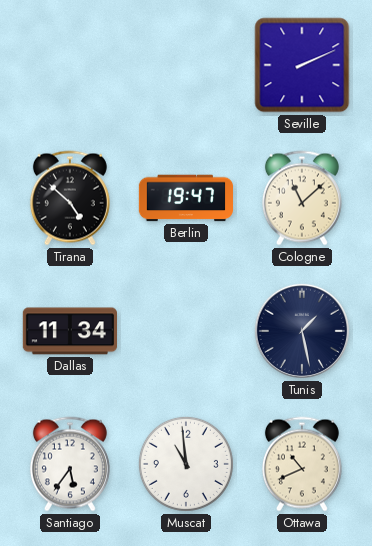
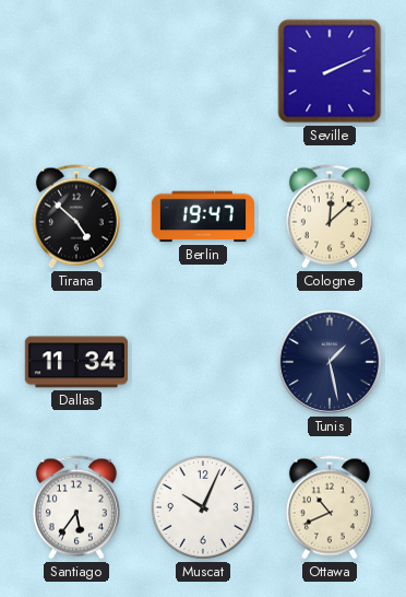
Cologne: 11:08 -> 12:08 (330, 216)
Muscat: 10:59 -> 10:04 (203, 507)
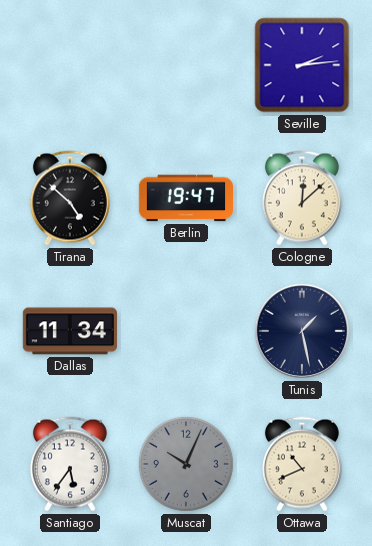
Seville: 2:11 -> 2:14 (302, 65)
Muscat dial: white -> grey (186, 464)
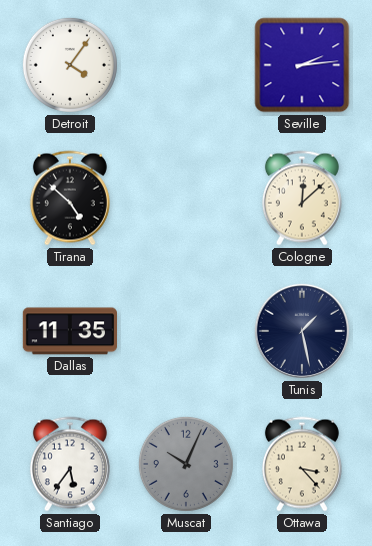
Detroit: none -> 4:06 (70, 65)
Berlin: 19:47 -> none (185, 198)
Dallas: 11:34 -> 11:35 (69, 331)
Ottawa: 10:41 -> 3:23 (302, 464)
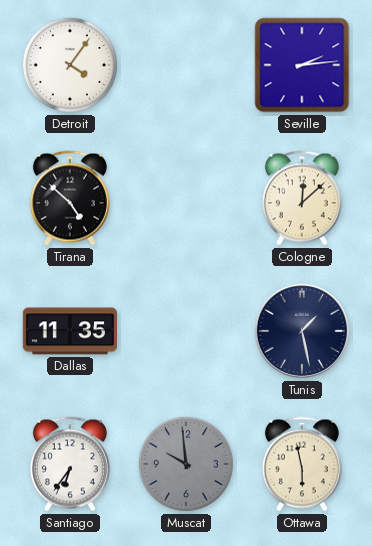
Santiago: 5:36 -> 6:36 (70, 464)
Muscat: 10:04 -> 9:59 (186, 464)
Ottawa: 3:23 -> 5:58 (302, 464)
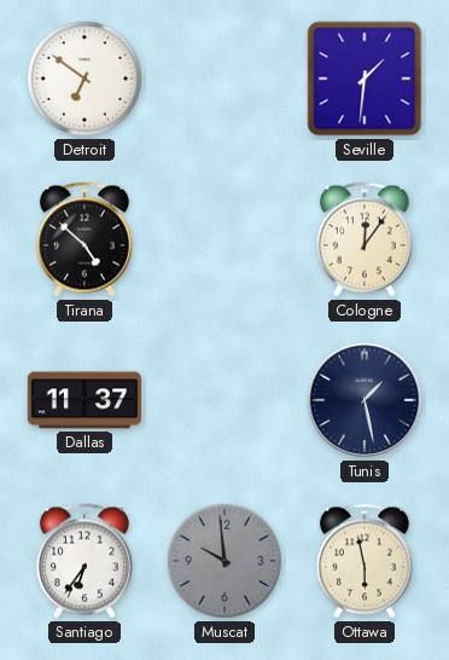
Detroit: 4:06 -> 6:51 (84, 79)
Seville: 2:14 -> 1:31 (365, 79)
Cologne: 12:08 -> 12:06 (365, 239)
Dallas: 11:35 -> 11:37 (83, 400)
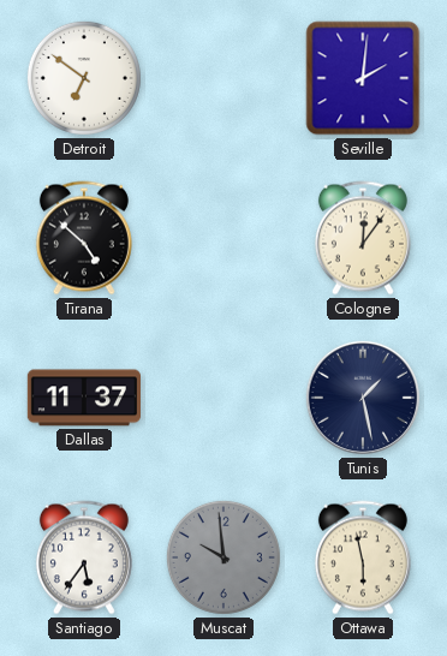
Seville: 1:31 -> 2:01 (363, 78)
Santiago: 6:36 -> 5:36 (84, 557)
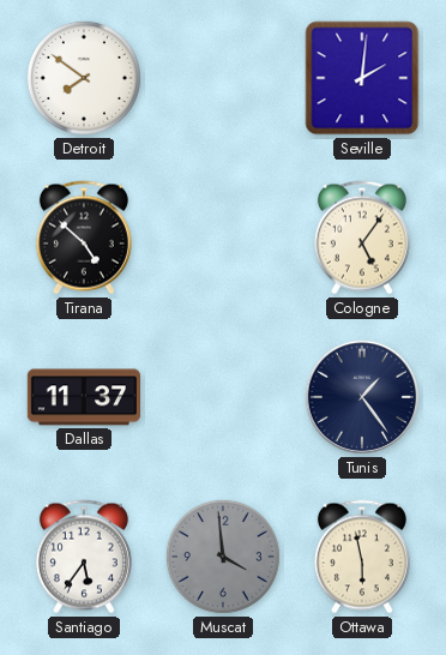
Detroit: 6:51 -> 7:51 (84, 78)
Cologne: 12:06 -> 5:06 (362, 238)
Tunis: 1:28 -> 1:24 (362, 397)
Muscat: 9:59 -> 3:59 (223, 557)
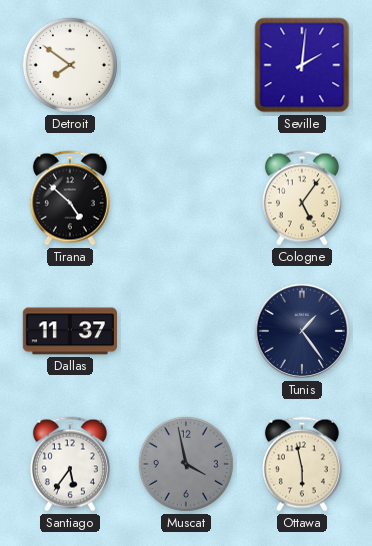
Muscat: 3:59 -> 3:58 (186, 464)
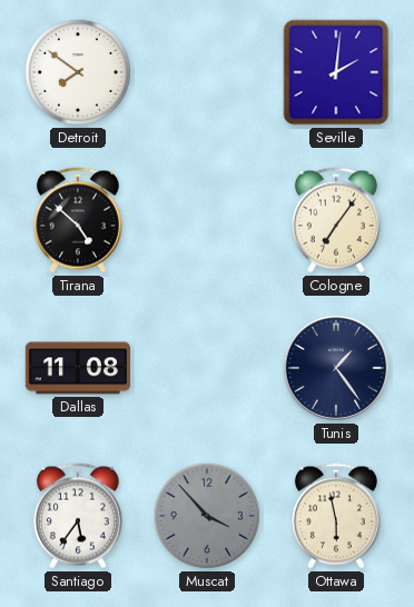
Cologne: 5:06 -> 7:06 (336, 220)
Dallas: 11:37 -> 11:08 (77, 368)
Muscat: 3:58 -> 3:53 (207, 516)
